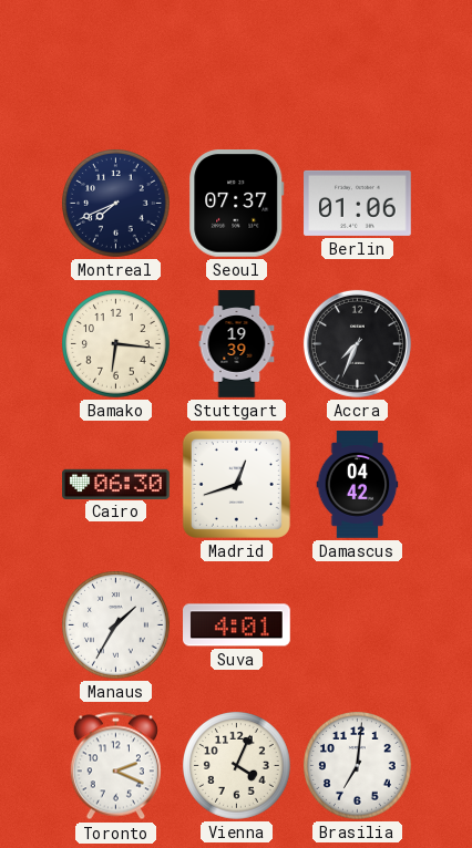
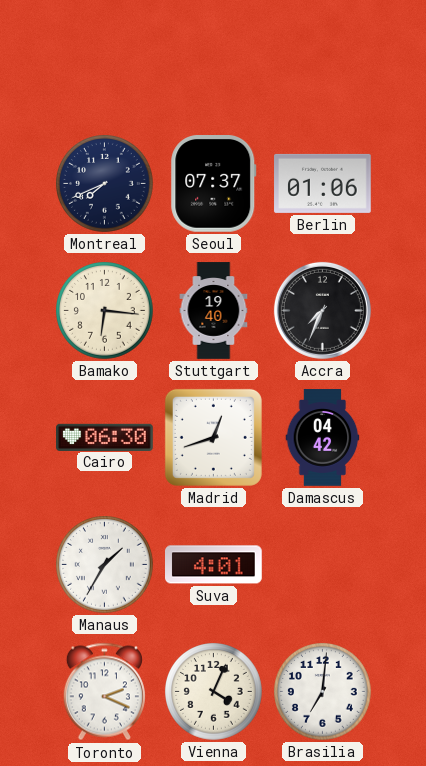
Stuttgart: 19:39 -> 19:40 (214, 311)
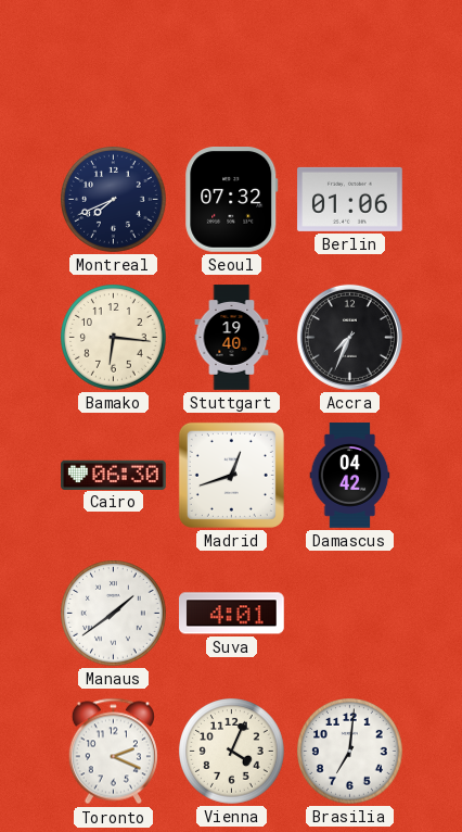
Seoul: 07:37 -> 07:32 (232, 200)
Manaus: 1:35 -> 1:39 (114, 614)
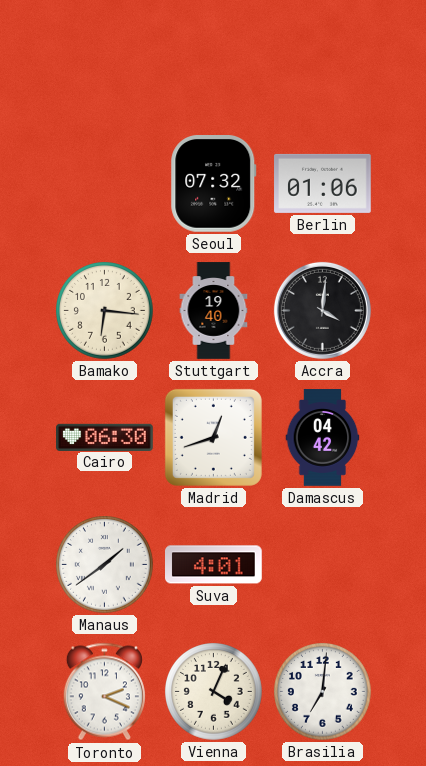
Montreal: 7:41 -> none (114, 200)
Accra: 7:34 -> 4:01 (322, 310)
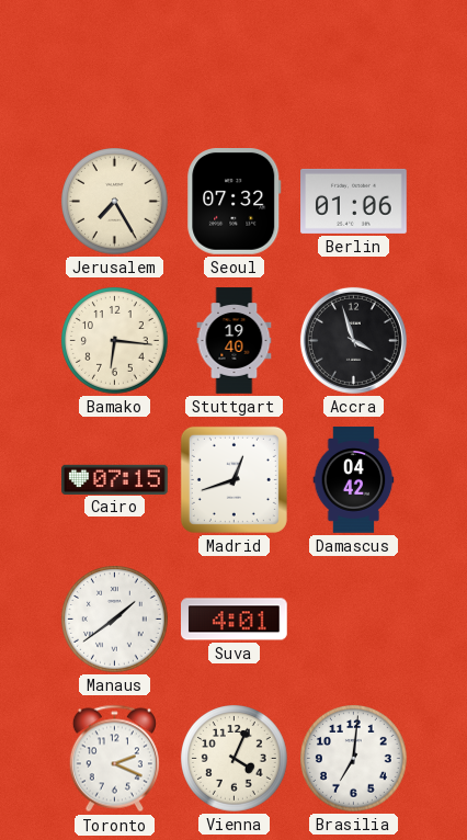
Jerusalem: none -> 7:25 (115, 202)
Accra: 4:01 -> 3:57 (353, 340)
Cairo: 06:30 -> 07:15 (115, 479)
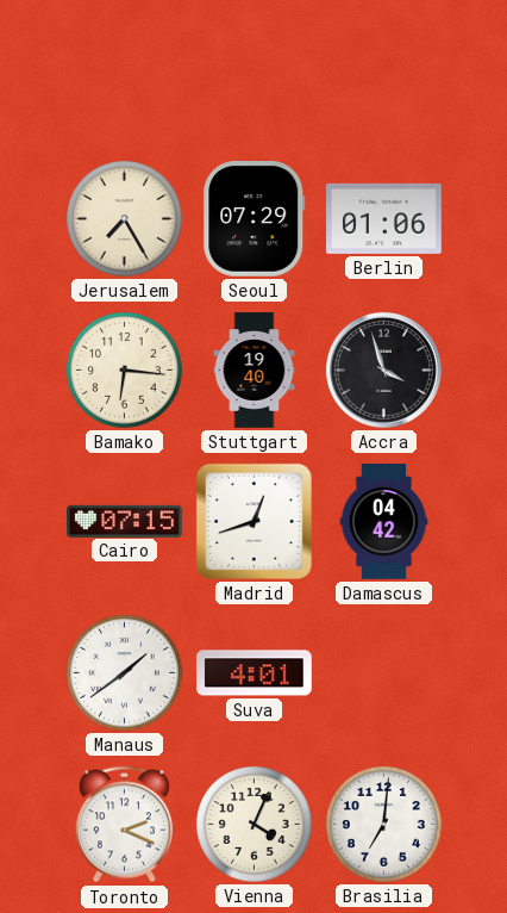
Seoul: 07:32 -> 07:29 (255, 219)
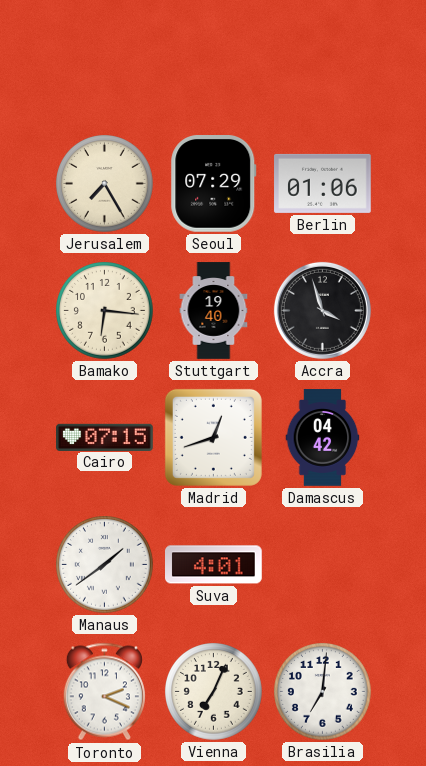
Vienna: 4:04 -> 7:04 (214, 692)
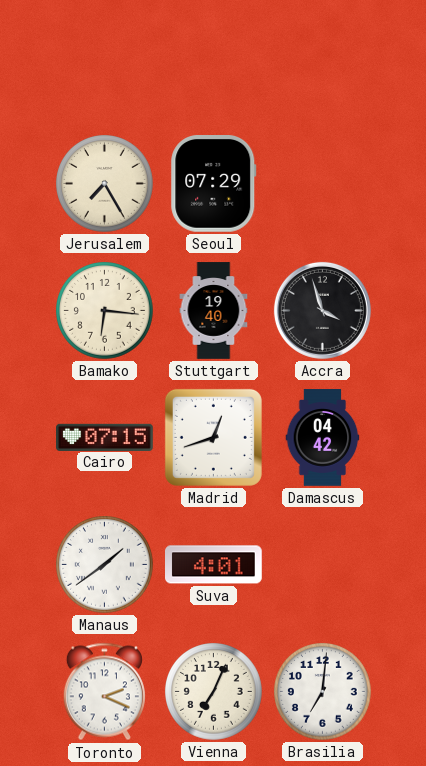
Berlin: 01:06 -> none (323, 183)
